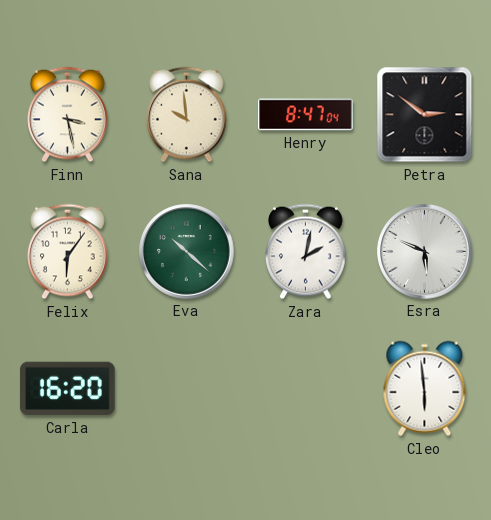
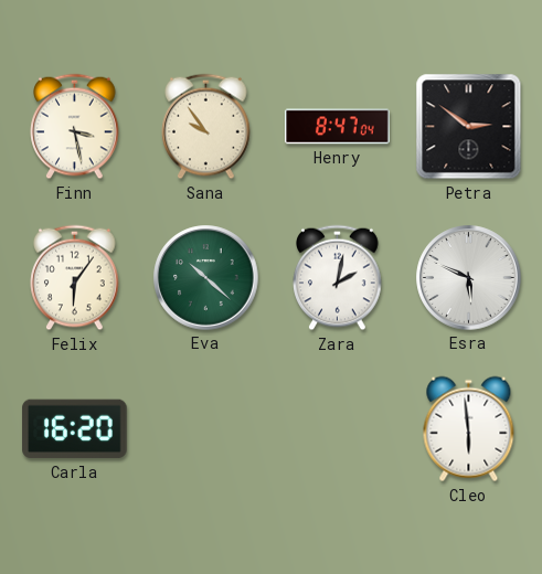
Sana: 9:59 -> 9:54 (206, 127)
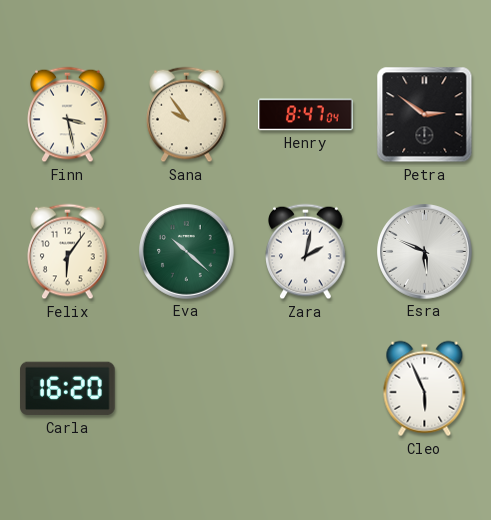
Cleo: 5:59 -> 5:56 (425, 389)
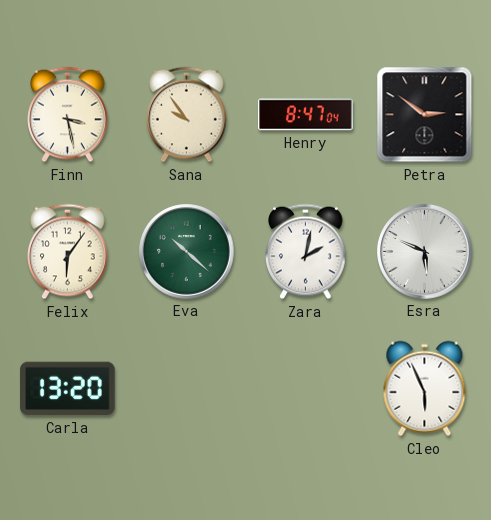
Carla: 16:20 -> 13:20 (68, 389)
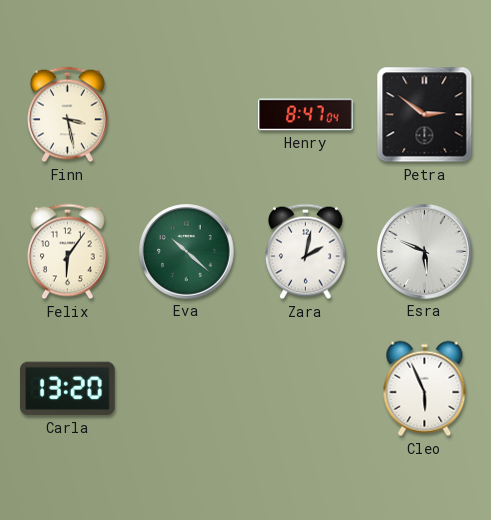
Sana: 9:54 -> none (187, 115)
